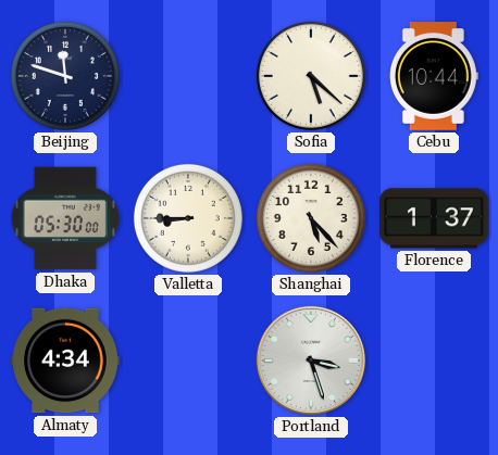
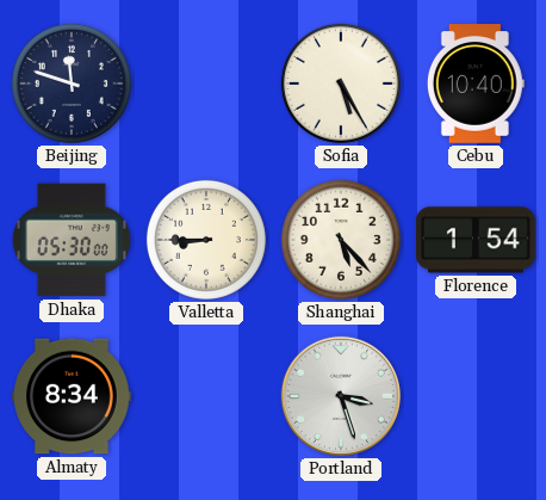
Sofia: 5:22 -> 5:25 (341, 84)
Cebu: 10:44 -> 10:40 (476, 84)
Florence: 1:37 -> 1:54 (477, 240)
Almaty: 4:34 -> 8:34 (72, 396)
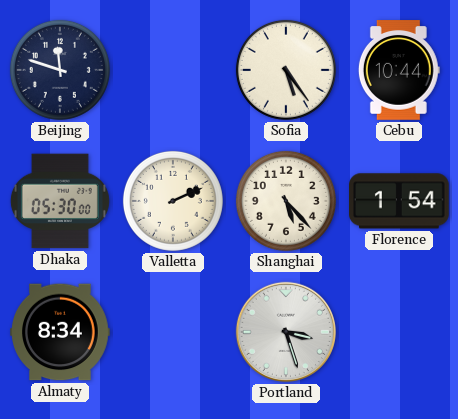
Sofia: 5:25 -> 5:24 (286, 70)
Cebu: 10:40 -> 10:44 (399, 70)
Valletta: 8:45 -> 2:11 (173, 201)
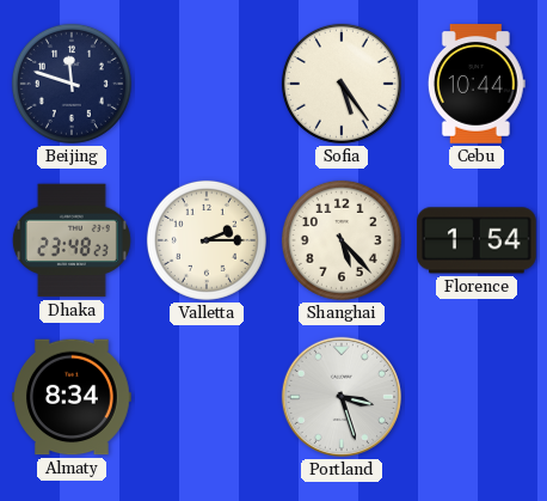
Dhaka: 05:30 -> 23:48 (72, 240)
Valletta: 2:11 -> 2:15 (207, 240)
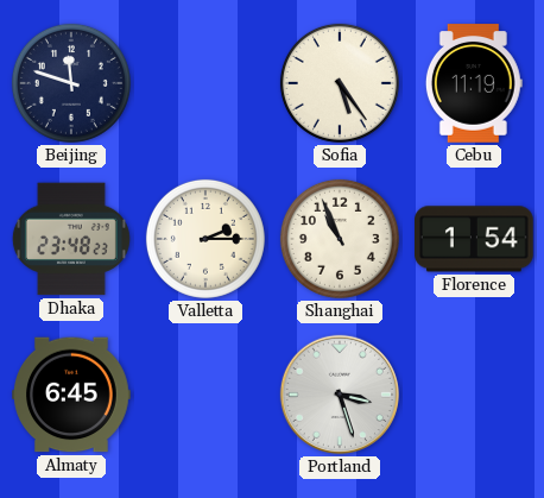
Cebu: 10:44 -> 11:19 (474, 83)
Shanghai: 5:23 -> 10:56 (340, 239)
Almaty: 8:34 -> 6:45 (71, 395)
